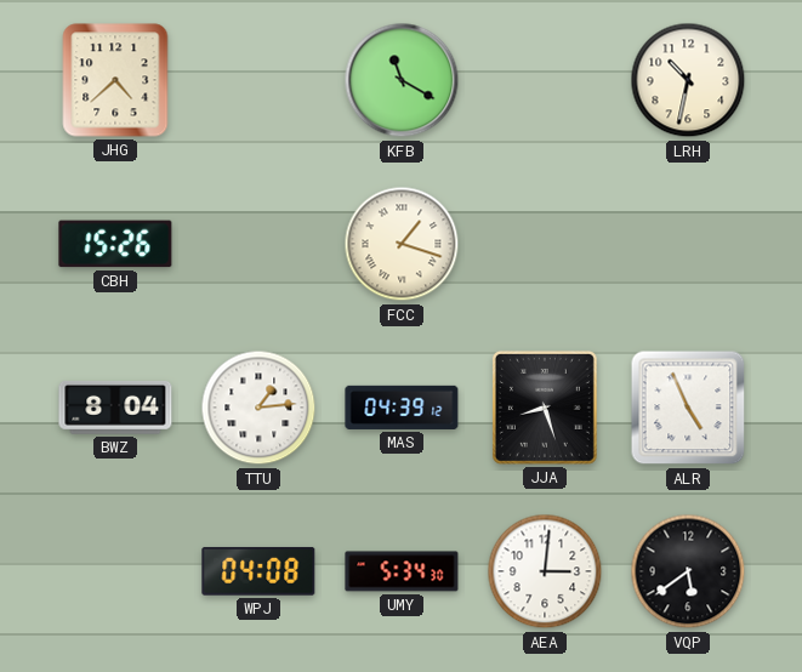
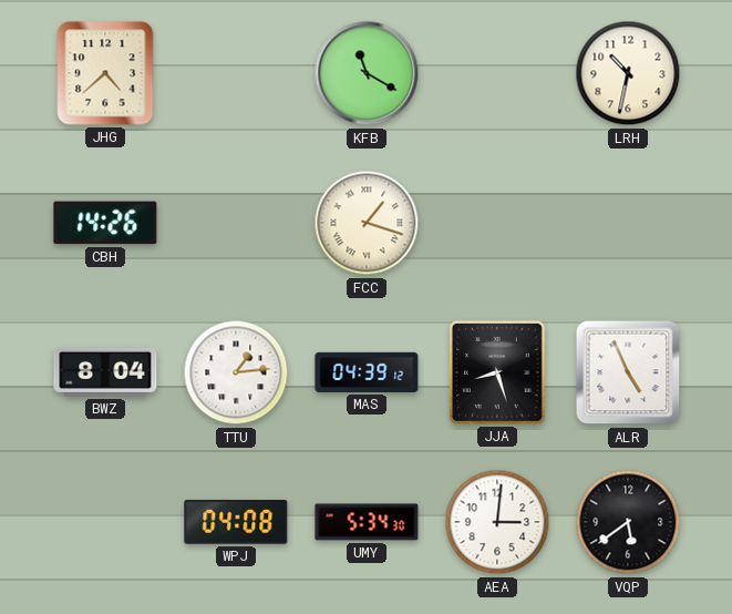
CBH: 15:26 -> 14:26 (105, 223)
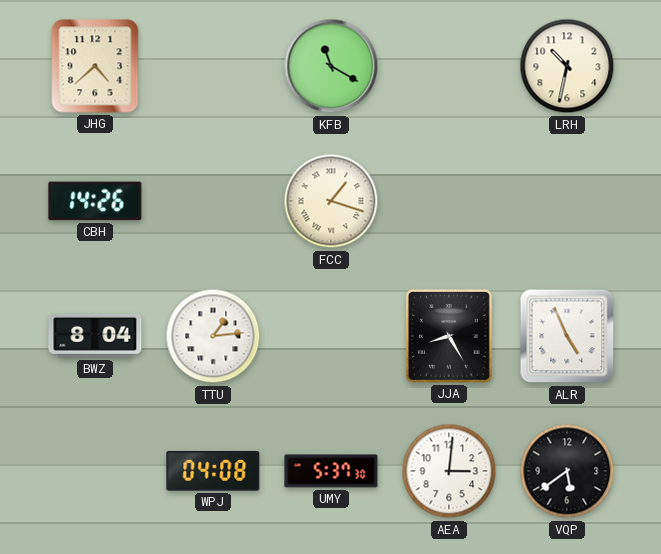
MAS: 04:39 -> none (367, 372)
JJA: 8:27 -> 8:25 (449, 336)
UMY: 5:34 -> 5:37 (331, 471)
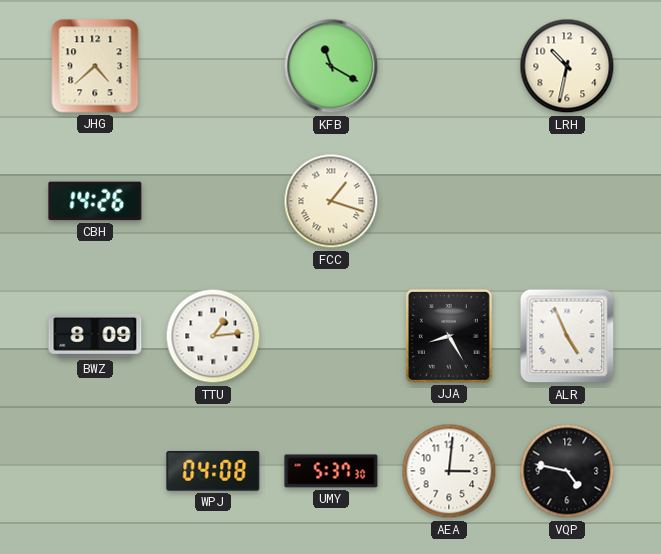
BWZ: 8:04 -> 8:09 (95, 336)
VQP: 5:39 -> 4:47 (567, 471)
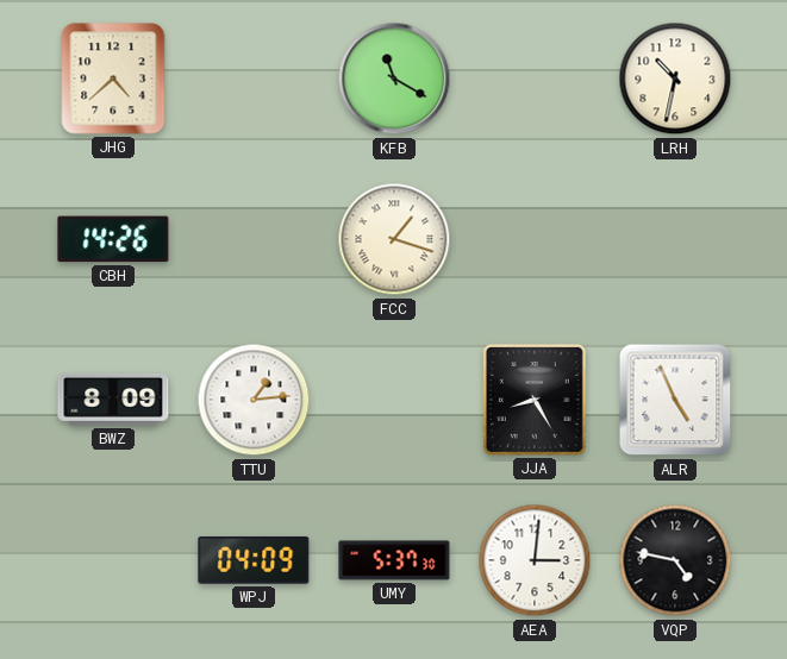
WPJ: 04:08 -> 04:09 (254, 560)
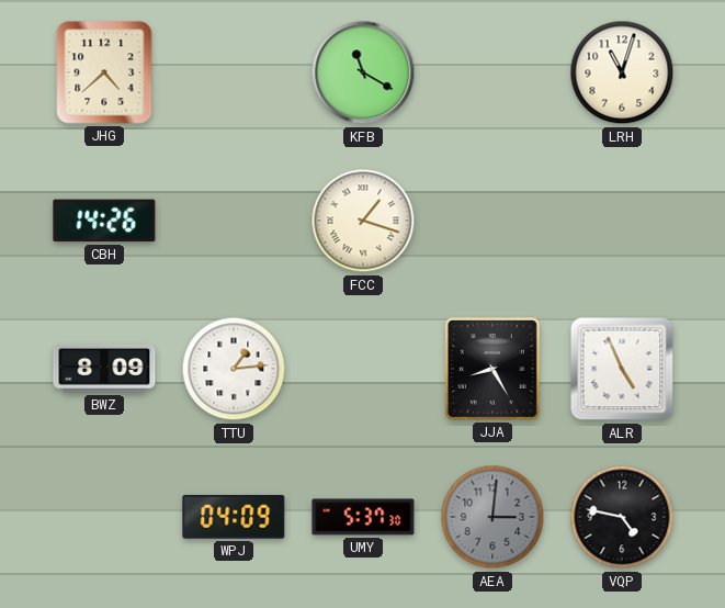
LRH: 10:32 -> 11:03 (622, 72)
AEA dial: white -> grey (492, 517)
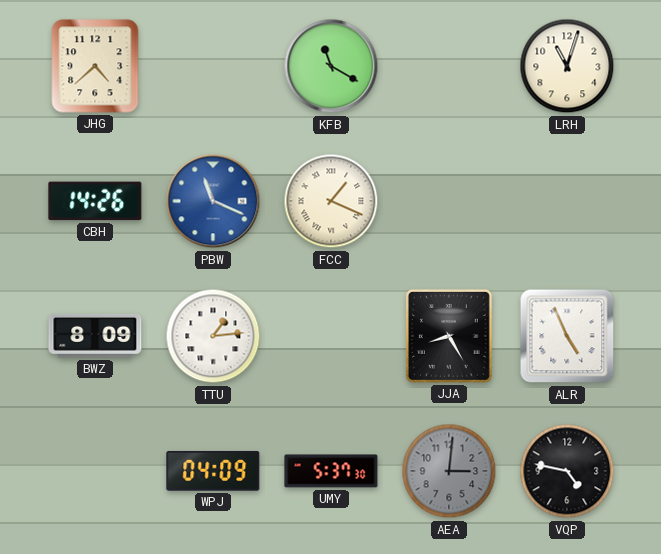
PBW: none -> 11:19 (213, 201)
FCC: 1:18 -> 1:19 (331, 201)
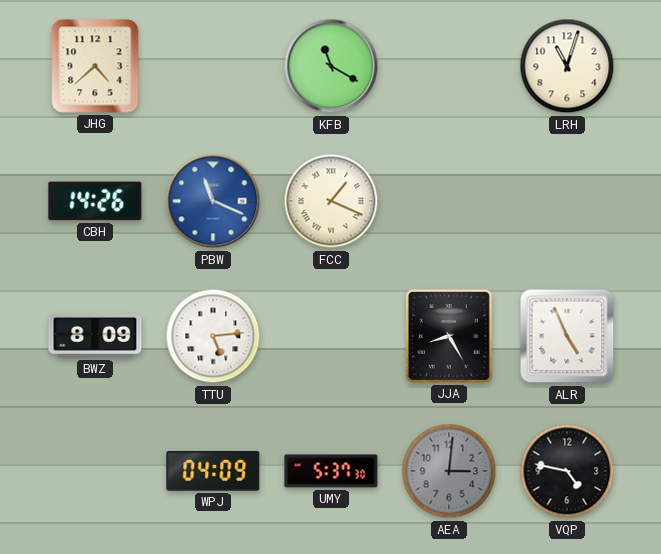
TTU: 1:14 -> 5:14 (213, 336)
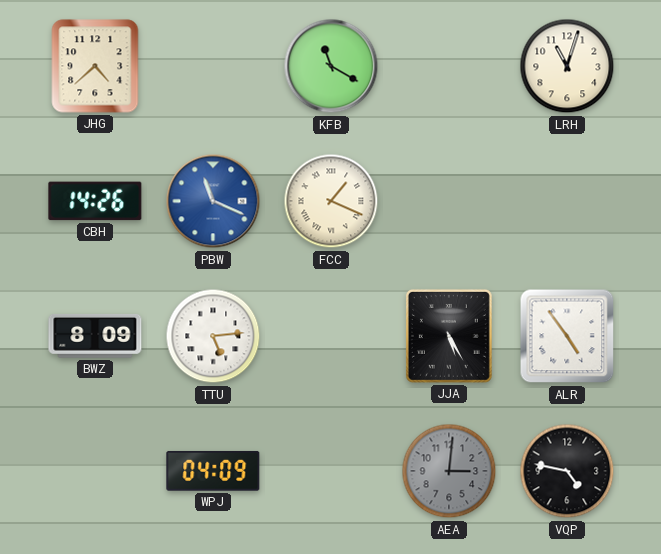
JJA: 8:25 -> 5:25 (449, 336)
ALR: 4:56 -> 4:54 (567, 336)
UMY: 5:37 -> none (331, 471)
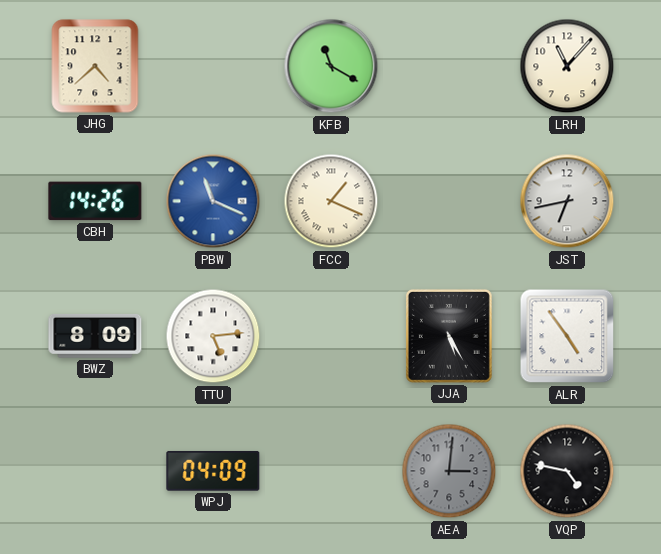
LRH: 11:03 -> 11:07 (567, 66)
JST: none -> 6:43 (567, 201)
